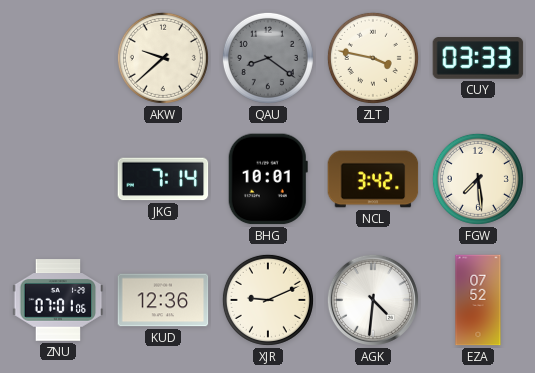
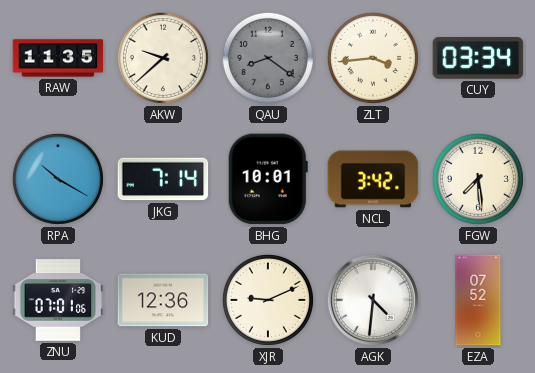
RAW: none -> 11:35 (58, 58)
ZLT: 3:47 -> 3:44 (373, 58)
CUY: 03:33 -> 03:34 (478, 58)
RPA: none -> 10:20 (58, 179)
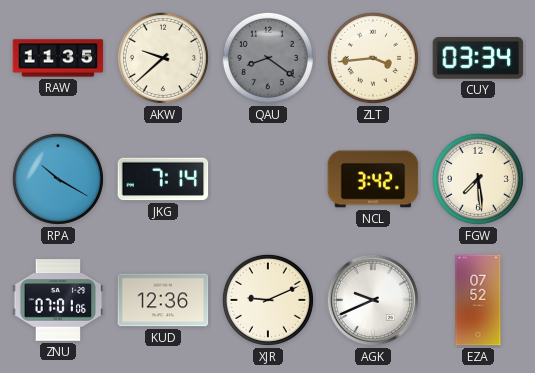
BHG: 10:01 -> none (268, 179)
AGK: 4:31 -> 9:41 (373, 300)
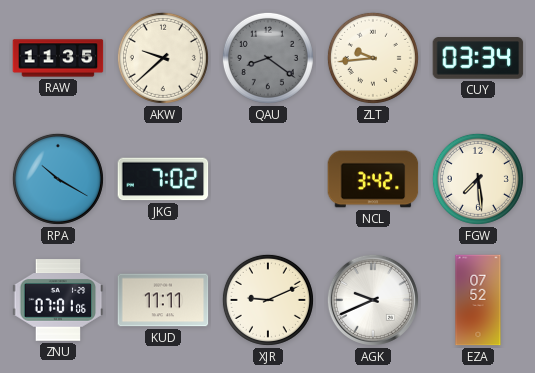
ZLT: 3:44 -> 9:44 (373, 58)
JKG: 7:14 -> 7:02 (163, 179)
KUD: 12:36 -> 11:11 (163, 300)
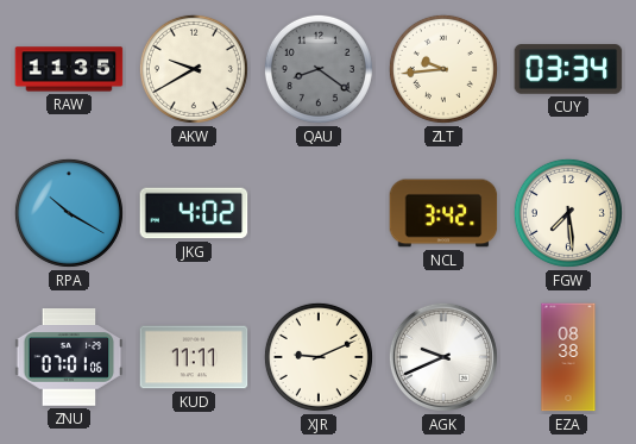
AKW: 9:38 -> 9:40 (194, 69)
JKG: 7:02 -> 4:02 (194, 213)
EZA: 07:52 -> 08:38 (568, 357)
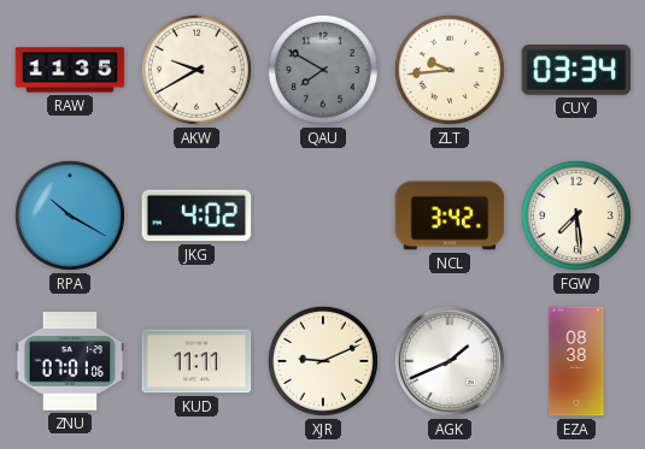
QAU: 8:21 -> 7:50 (323, 70)
AGK: 9:41 -> 1:41 (450, 361)
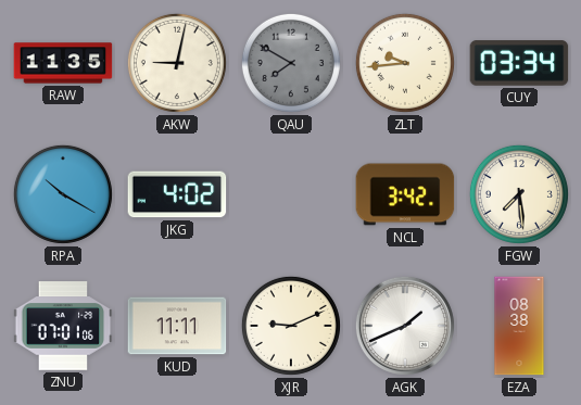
AKW: 9:40 -> 9:02 (177, 63)
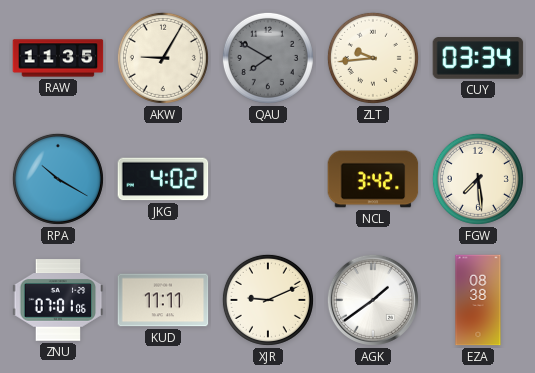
AKW: 9:02 -> 9:05 (163, 58)
AGK: 1:41 -> 1:39 (373, 300)
